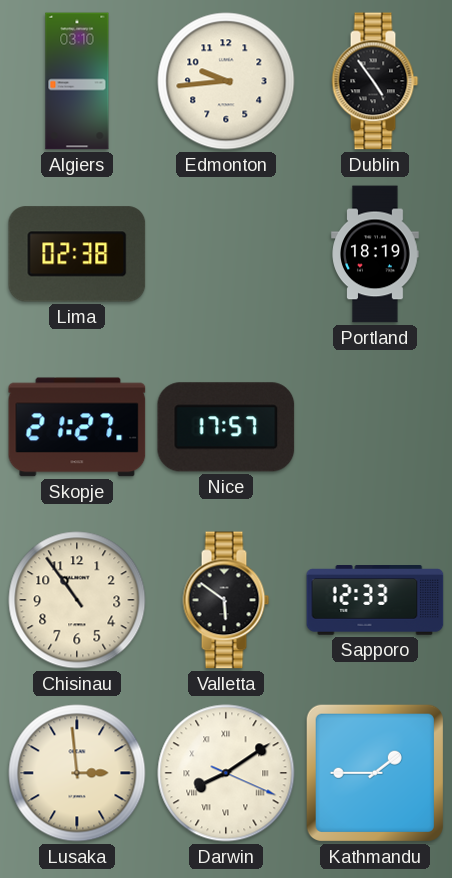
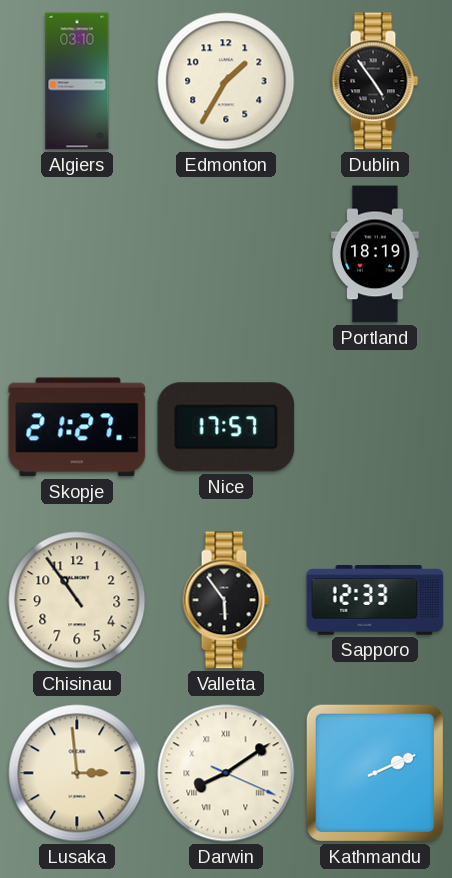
Edmonton: 9:44 -> 1:35 (226, 81)
Lima: 02:38 -> none (77, 254)
Valletta: 5:51 -> 5:54 (226, 600)
Kathmandu: 1:45 -> 2:11 (375, 773)
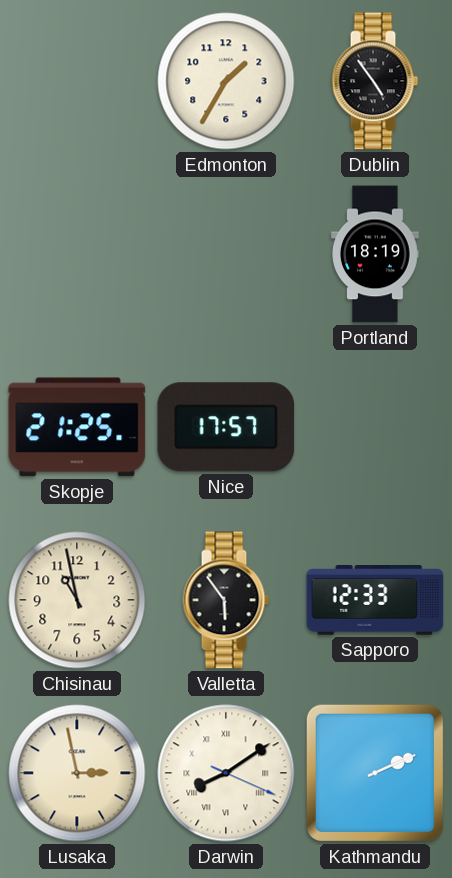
Algiers: 03:10 -> none (77, 81)
Skopje: 21:27 -> 21:25 (77, 427)
Chisinau: 10:54 -> 10:58 (77, 600)
Lusaka: 2:59 -> 2:58 (77, 773)
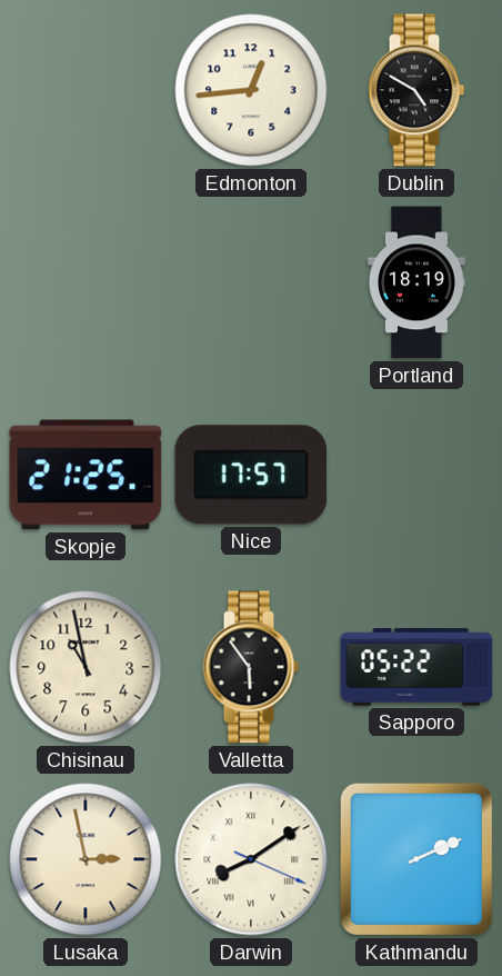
Edmonton: 1:35 -> 12:44 (251, 90)
Dublin: 4:54 -> 4:50 (416, 90)
Sapporo: 12:33 -> 05:22 (416, 667)
